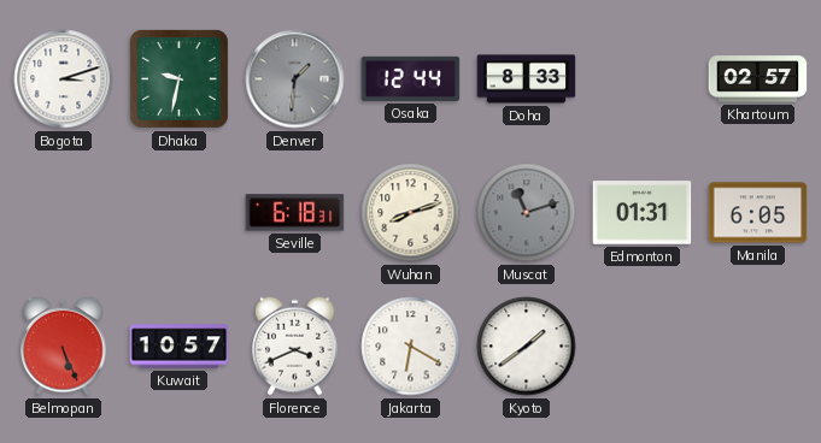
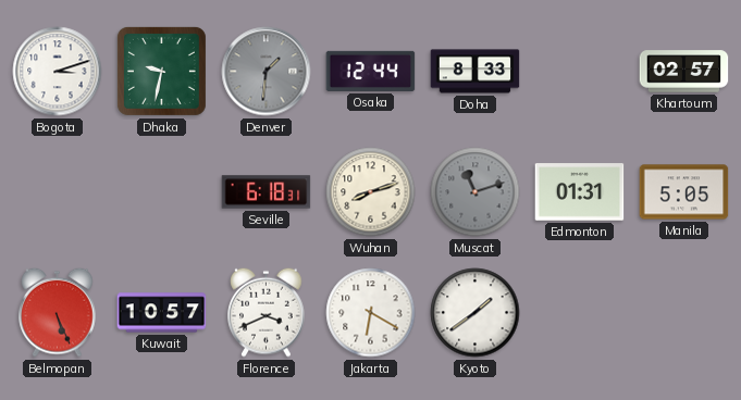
Manila: 6:05 -> 5:05 (684, 192)
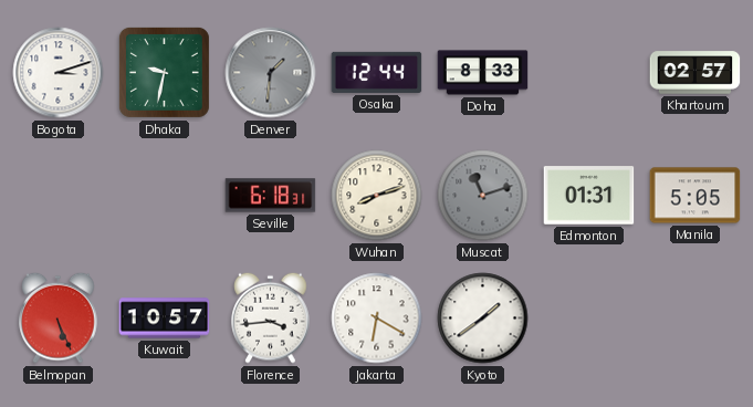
Florence: 3:41 -> 3:44 (271, 317)
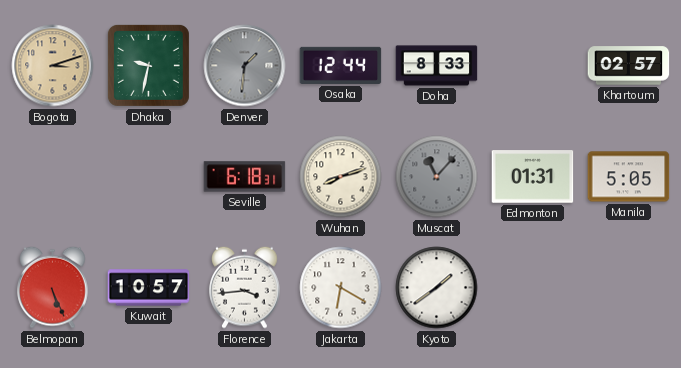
Bogota dial: white -> champagne (53, 66)
Muscat: 11:12 -> 11:07 (437, 177)
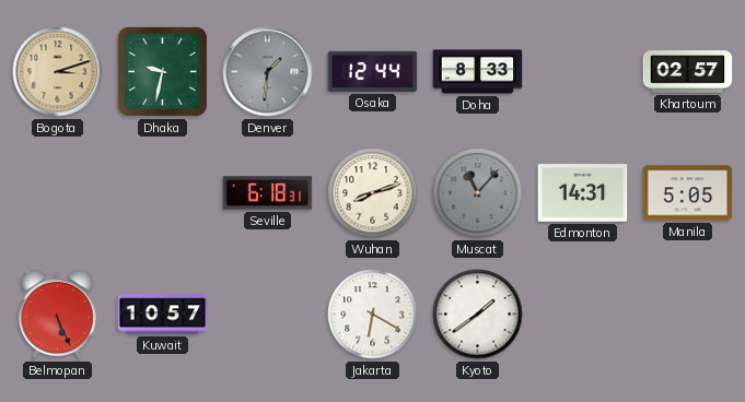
Edmonton: 01:31 -> 14:31 (583, 193)
Florence: 3:44 -> none (245, 287)
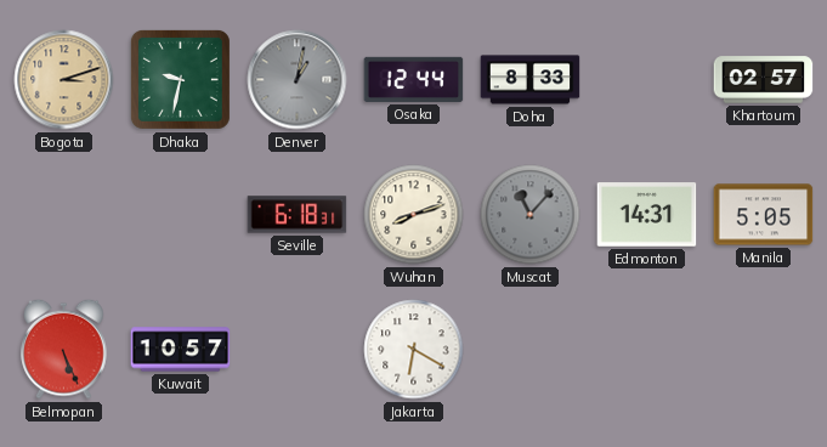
Denver: 1:31 -> 1:02 (298, 80)
Kyoto: 1:39 -> none (478, 315)
